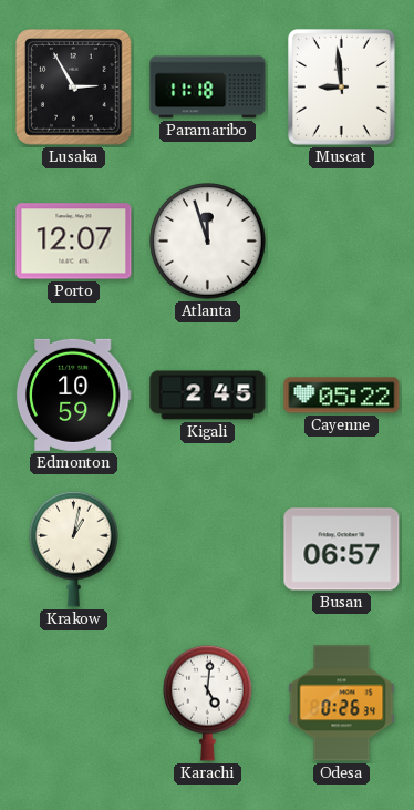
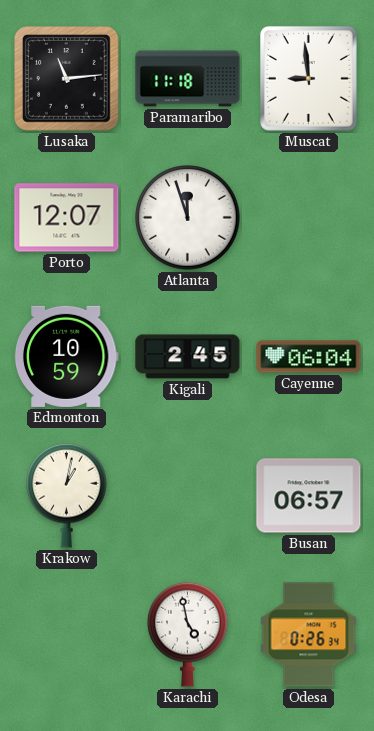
Lusaka: 2:55 -> 11:14 (67, 79)
Cayenne: 05:22 -> 06:04 (309, 357)
Karachi: 5:01 -> 4:58 (188, 634)
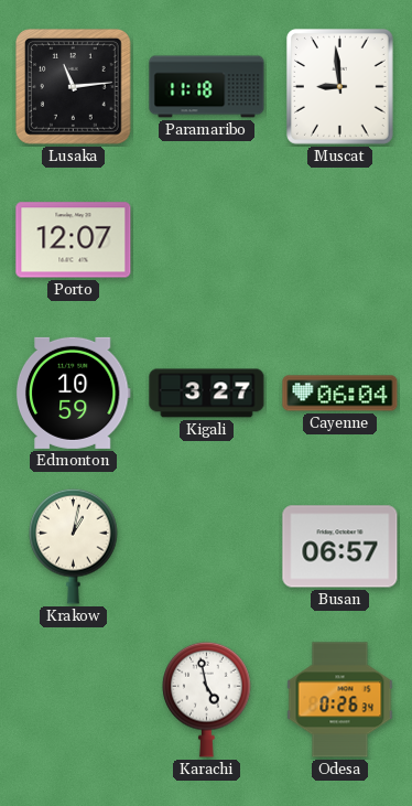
Atlanta: 11:57 -> none (188, 218)
Kigali: 2:45 -> 3:27 (207, 394)
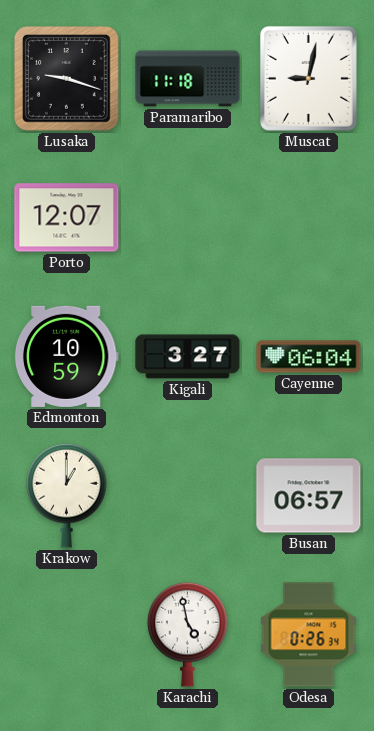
Lusaka: 11:14 -> 9:18 (67, 79)
Muscat: 8:59 -> 9:02 (308, 79)
Krakow: 1:02 -> 1:00 (67, 495)
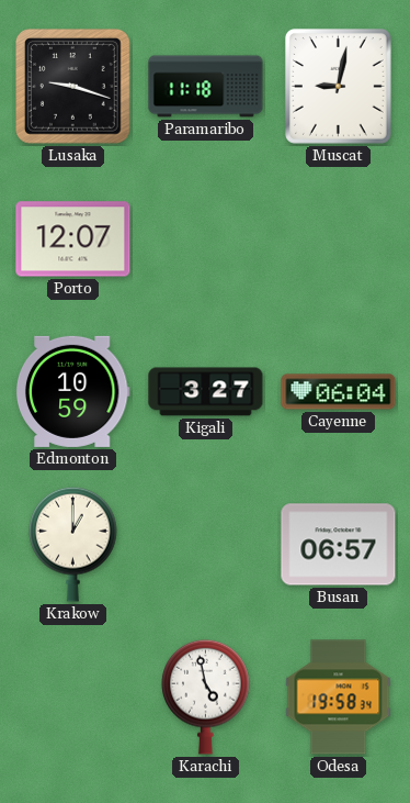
Odesa: 0:26 -> 19:58 (339, 698)
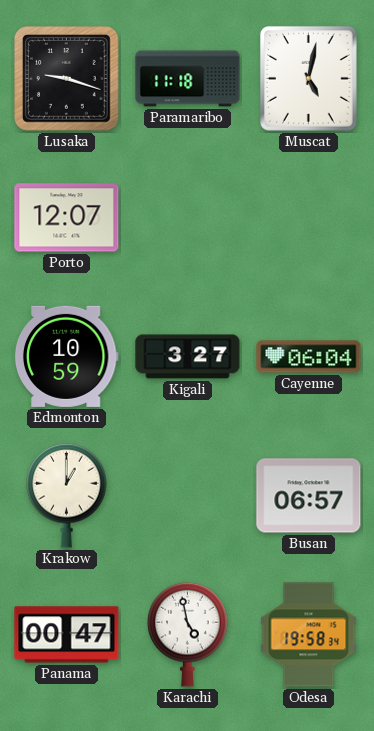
Muscat: 9:02 -> 5:02 (308, 79)
Panama: none -> 00:47 (67, 635)
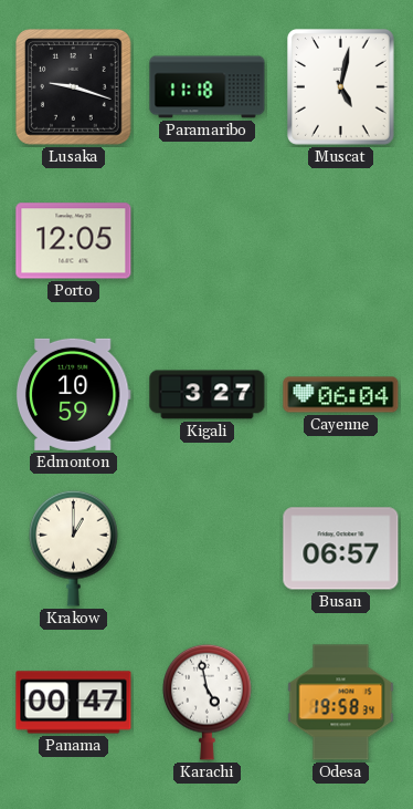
Porto: 12:07 -> 12:05 (74, 241)
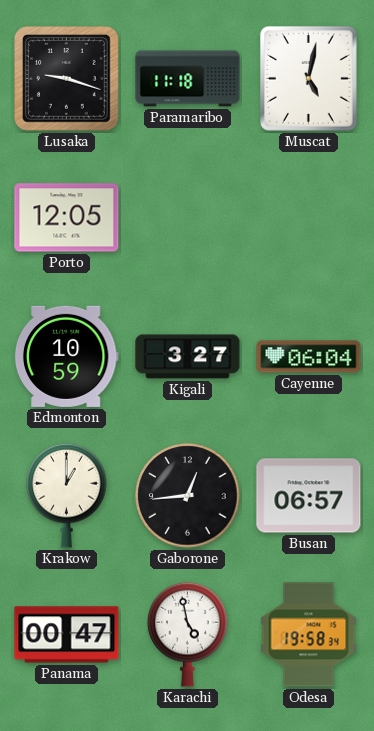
Gaborone: none -> 12:44 (188, 496)
